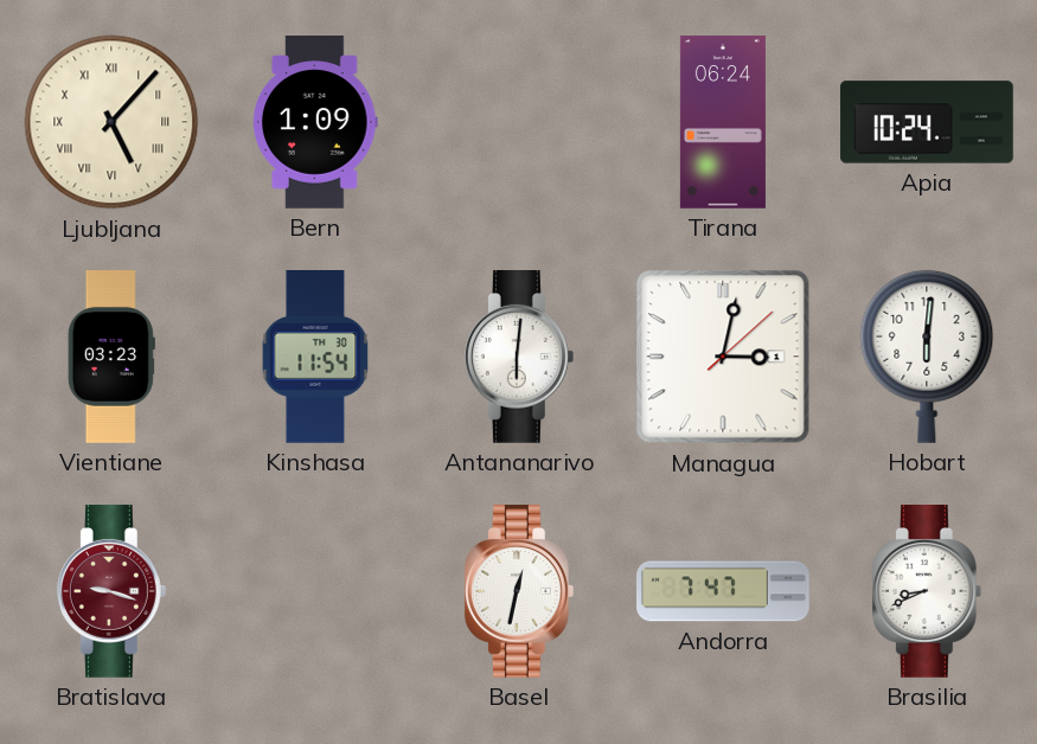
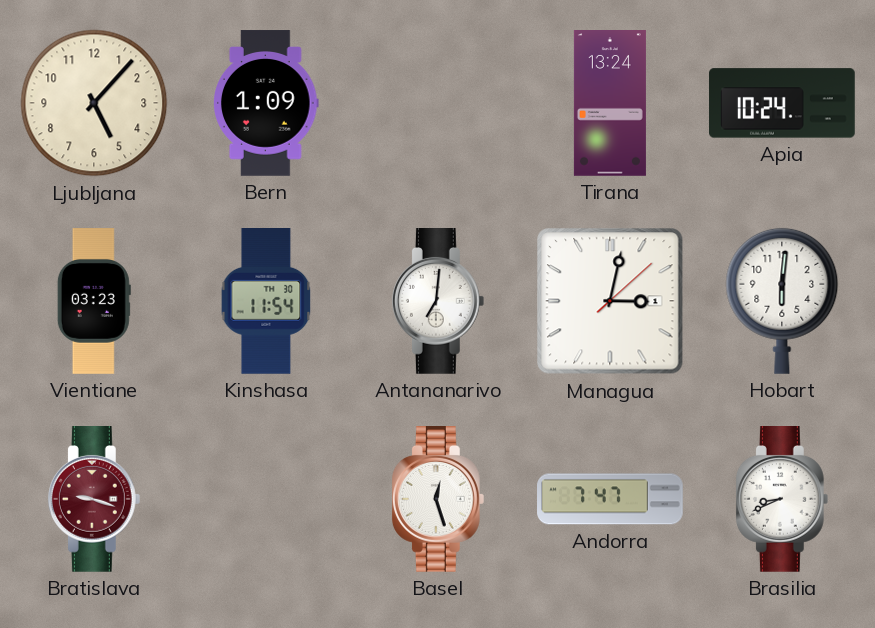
Ljubljana numerals: Roman -> Arabic (94, 103)
Tirana: 06:24 -> 13:24 (610, 103)
Antananarivo: 6:01 -> 7:01 (438, 302)
Basel: 12:32 -> 12:27 (438, 500)
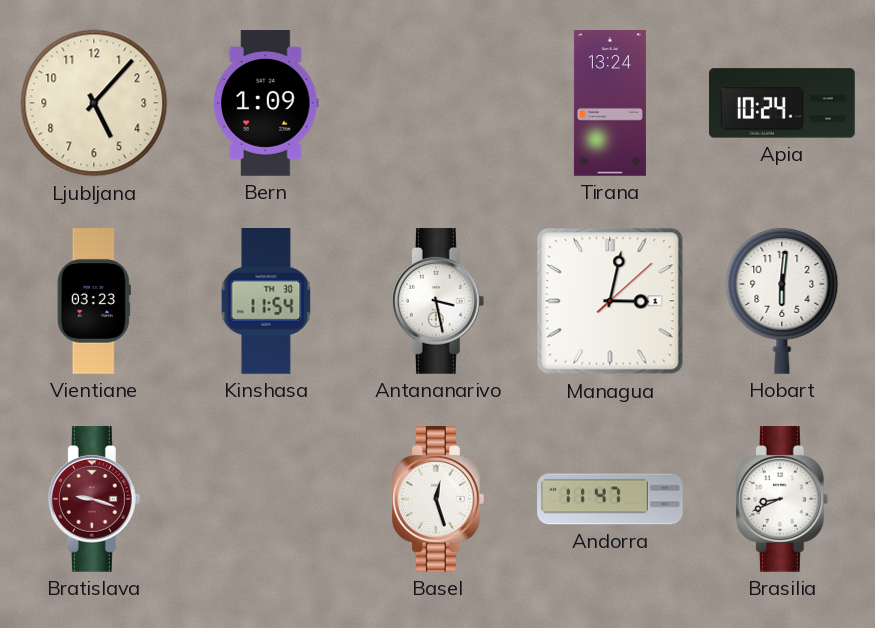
Antananarivo: 7:01 -> 3:28 (438, 302)
Andorra: 7:47 -> 11:47 (610, 499)
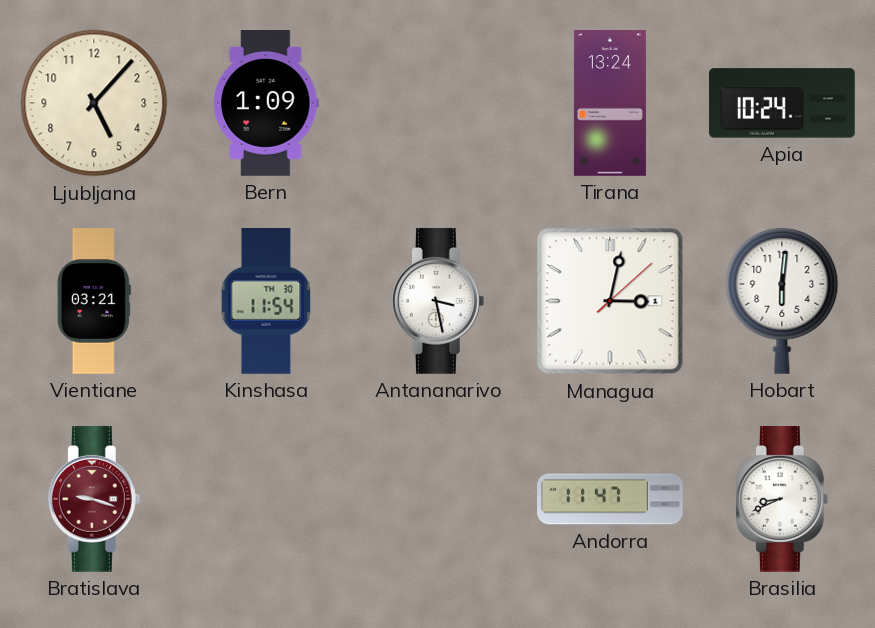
Vientiane: 03:23 -> 03:21 (94, 301)
Basel: 12:27 -> none (438, 500)
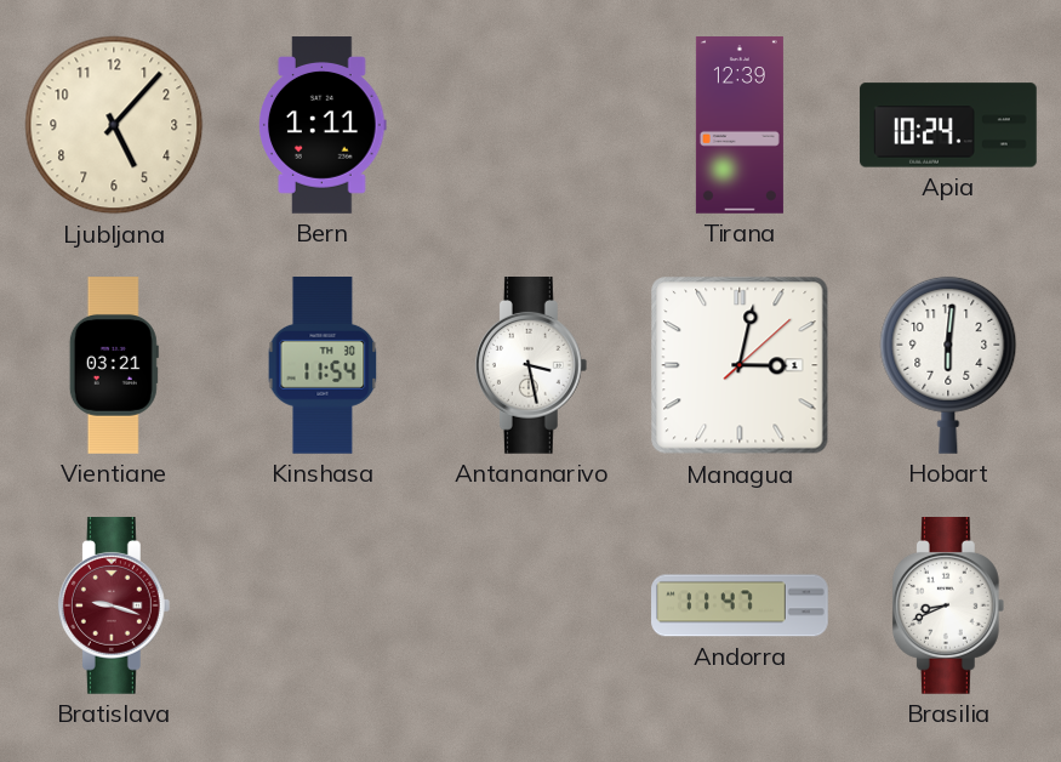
Bern: 1:09 -> 1:11 (324, 125)
Tirana: 13:24 -> 12:39 (740, 125)
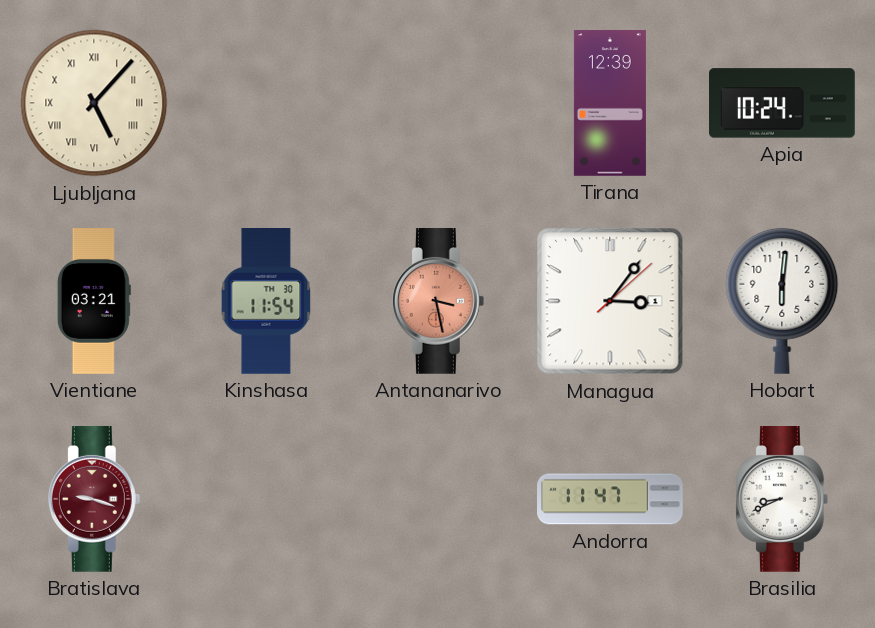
Ljubljana numerals: Arabic -> Roman (94, 103)
Bern: 1:11 -> none (324, 125)
Antananarivo dial: white -> salmon (438, 302)
Managua: 3:02 -> 3:06 (610, 301)
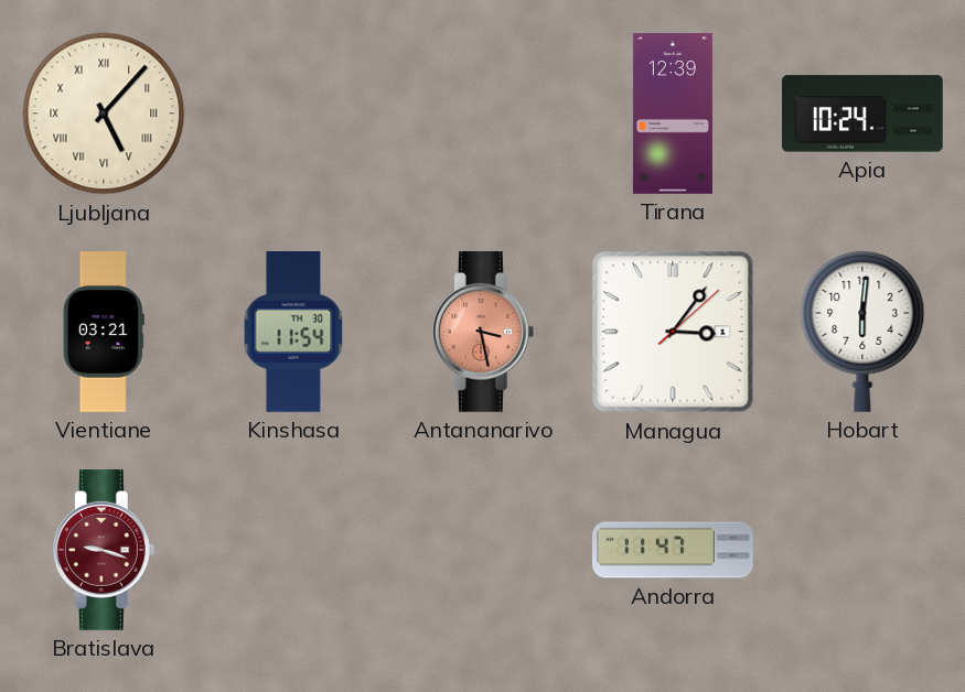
Brasilia: 8:41 -> none (782, 500)
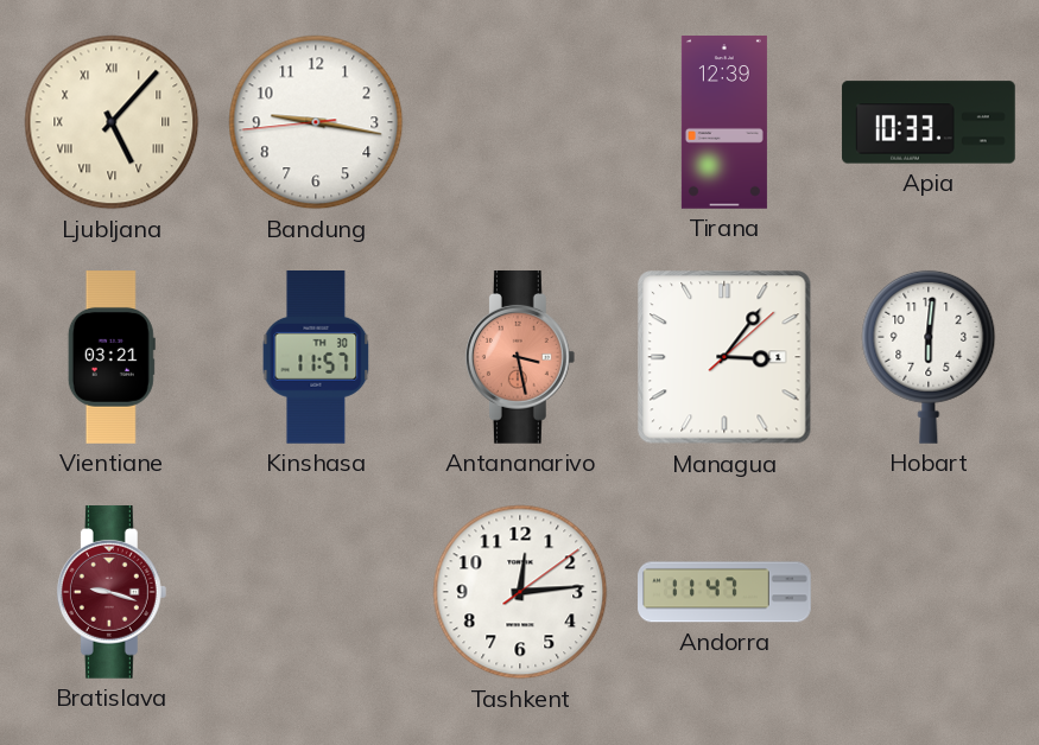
Bandung: none -> 9:16 (316, 122)
Apia: 10:24 -> 10:33 (929, 122)
Kinshasa: 11:54 -> 11:57 (316, 358)
Tashkent: none -> 12:14 (520, 592)
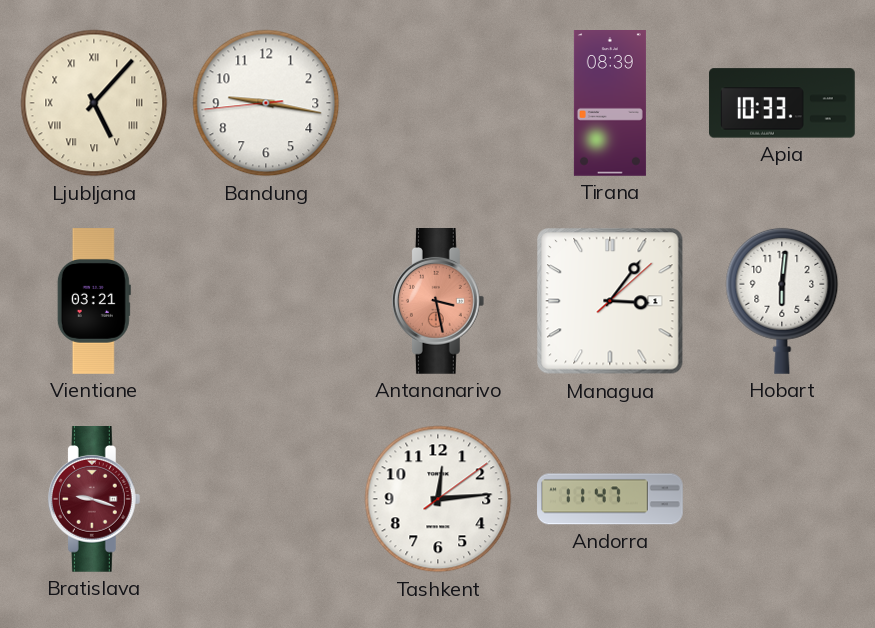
Tirana: 12:39 -> 08:39 (610, 103)
Kinshasa: 11:57 -> none (316, 358)
